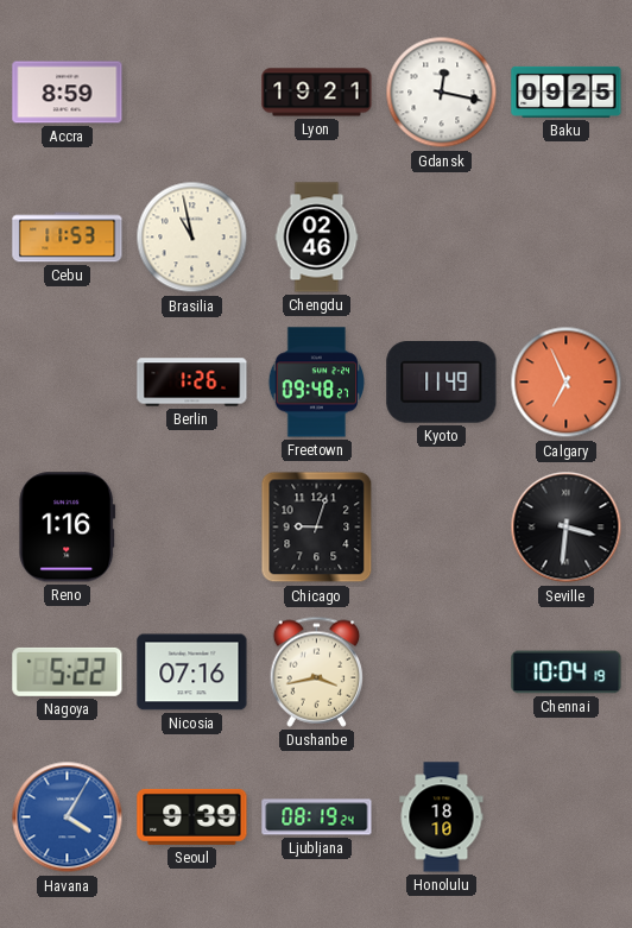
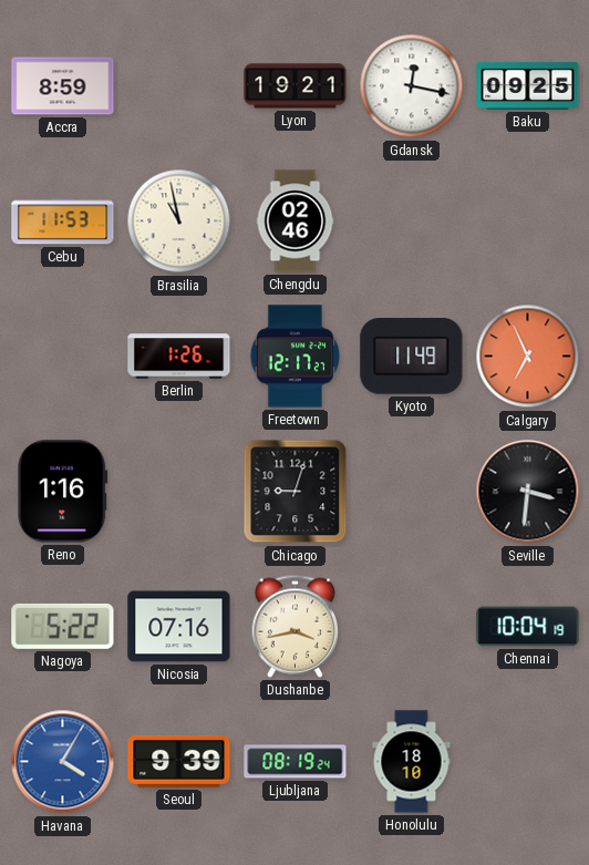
Freetown: 09:48 -> 12:17 (296, 357)
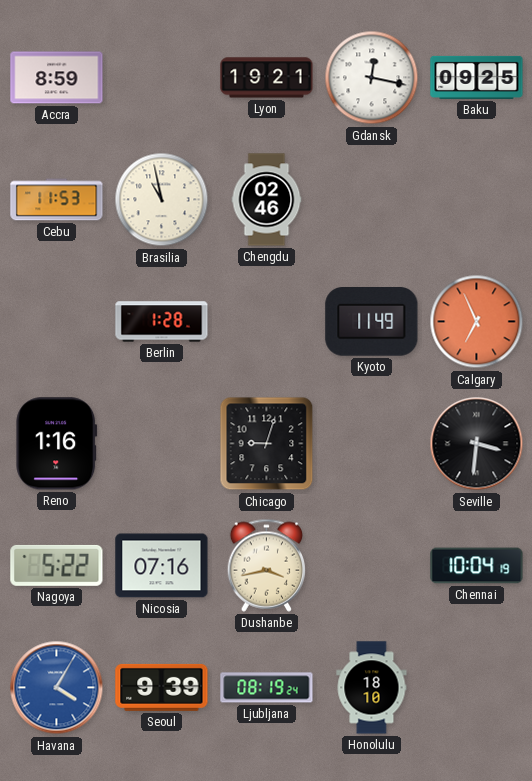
Berlin: 1:26 -> 1:28 (162, 322)
Freetown: 12:17 -> none (296, 357)
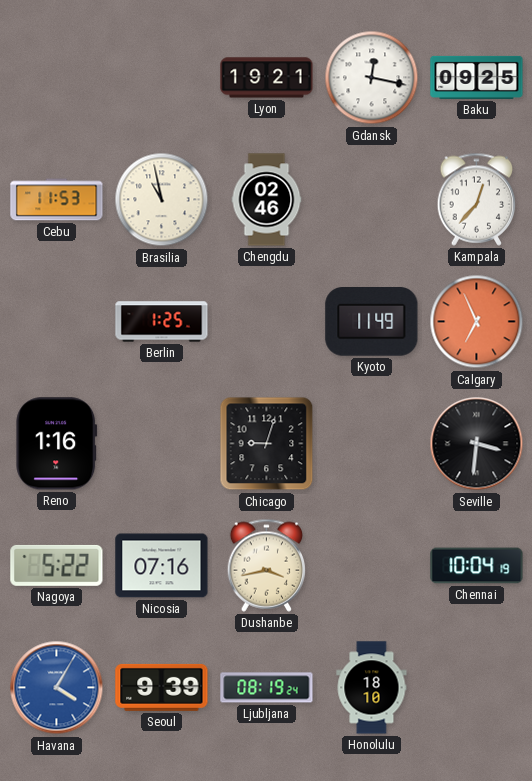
Accra: 8:59 -> none (57, 78)
Kampala: none -> 12:37 (477, 199)
Berlin: 1:28 -> 1:25 (162, 322)
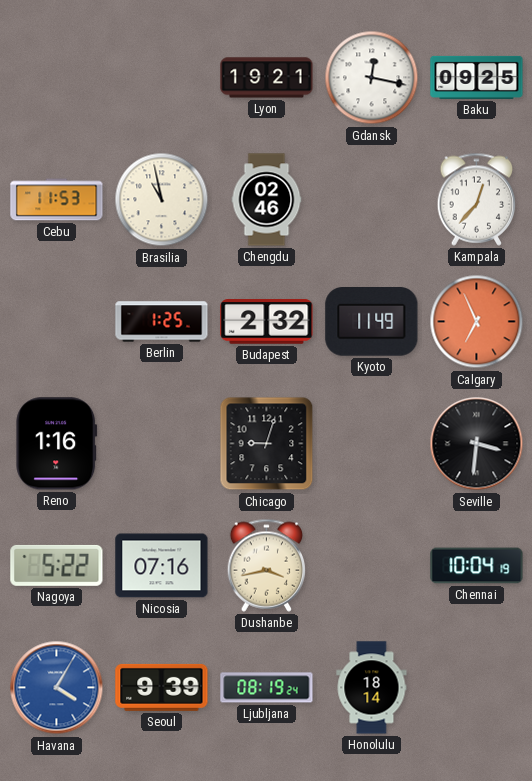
Budapest: none -> 2:32 (267, 322)
Honolulu: 18:10 -> 18:14 (372, 688)
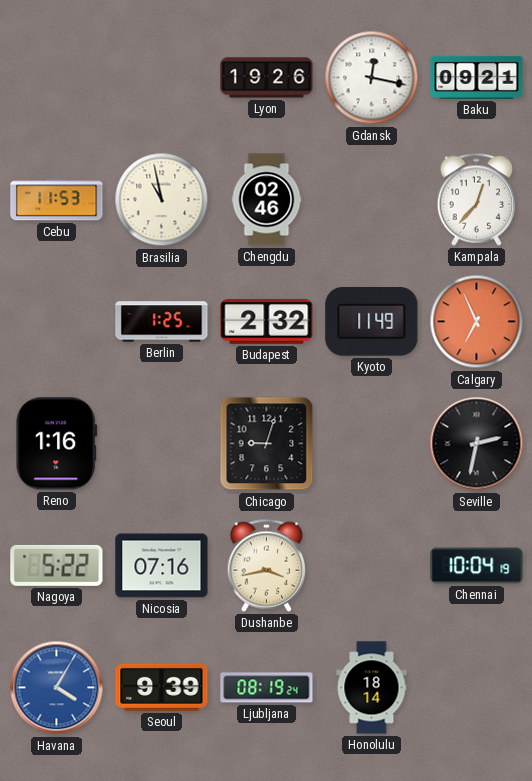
Lyon: 19:21 -> 19:26 (267, 78)
Baku: 09:25 -> 09:21 (477, 77)
Seville: 3:31 -> 2:32 (477, 444)
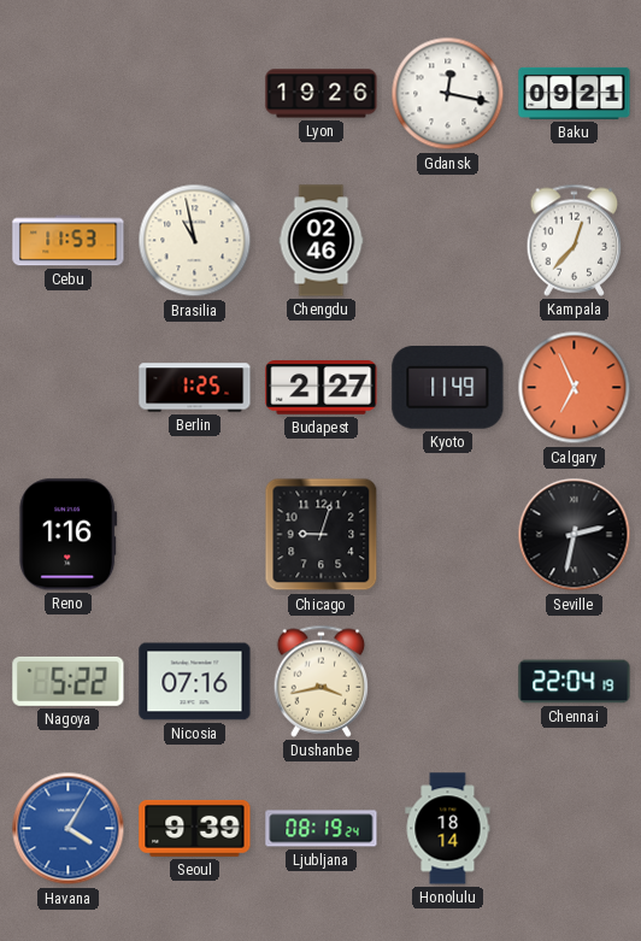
Budapest: 2:32 -> 2:27 (322, 388)
Chennai: 10:04 -> 22:04 (575, 682)
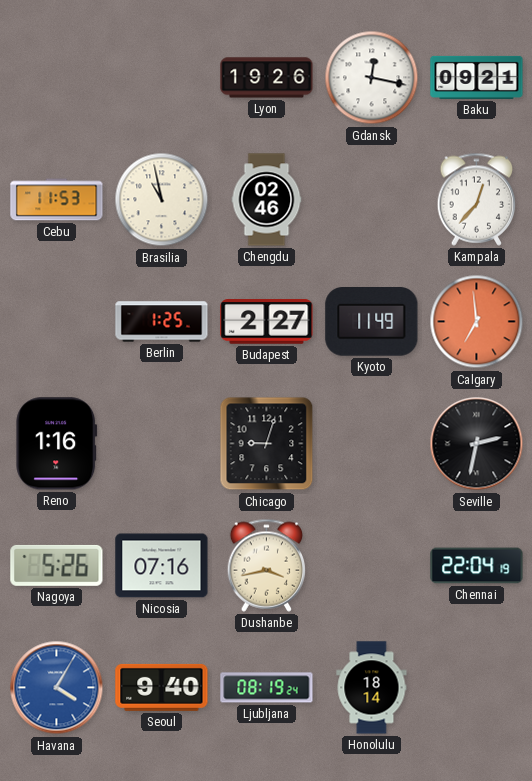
Calgary: 6:56 -> 6:59 (477, 322)
Nagoya: 5:22 -> 5:26 (57, 565)
Seoul: 9:39 -> 9:40 (162, 687)
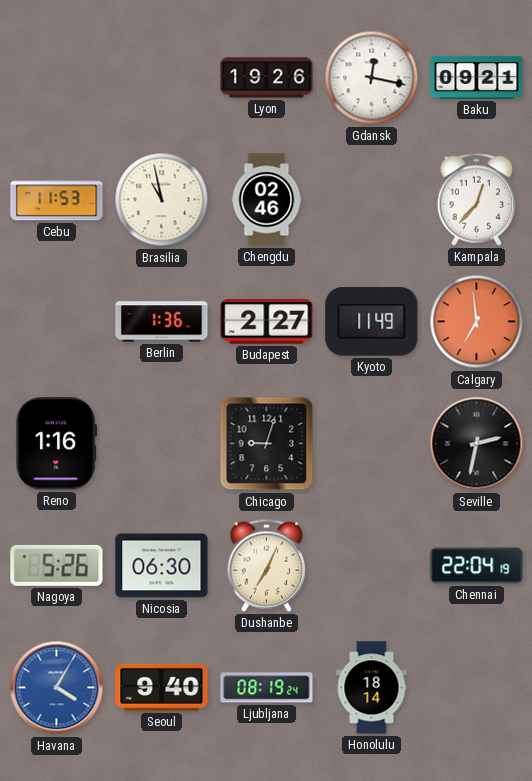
Berlin: 1:25 -> 1:36 (162, 322)
Nicosia: 07:16 -> 06:30 (162, 566)
Dushanbe: 3:43 -> 7:04 (267, 565)
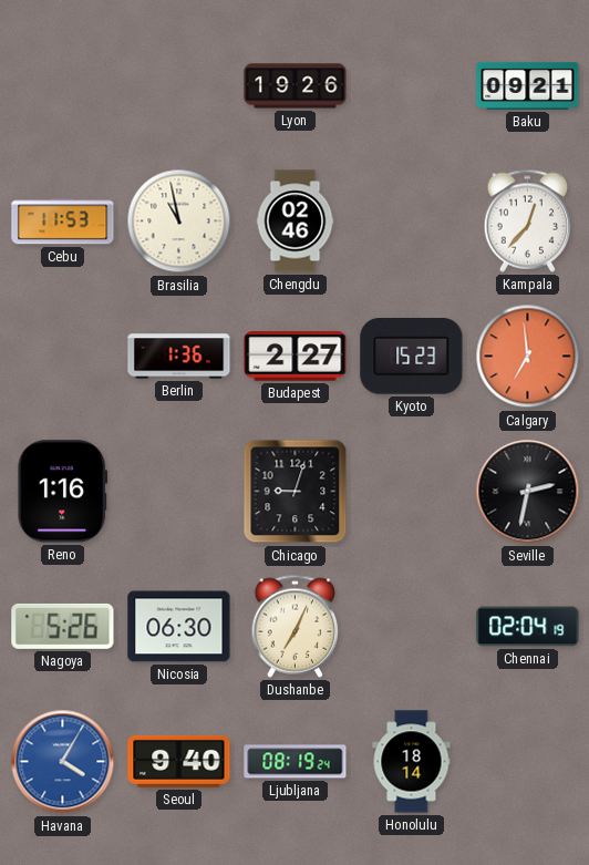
Gdansk: 12:17 -> none (372, 78)
Kyoto: 11:49 -> 15:23 (412, 357)
Chennai: 22:04 -> 02:04 (528, 627)
